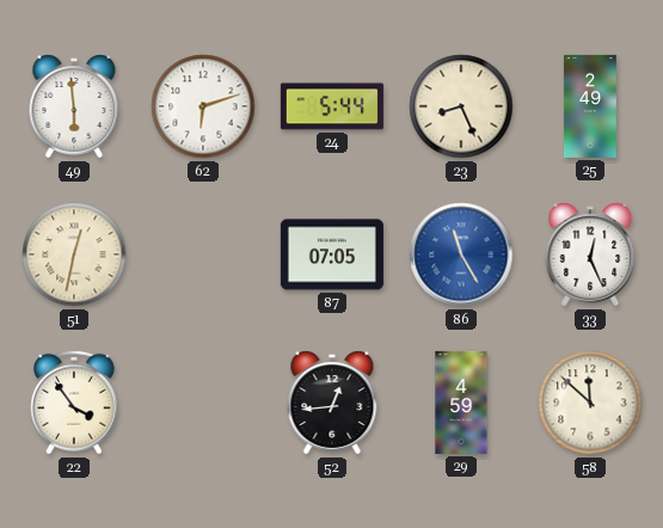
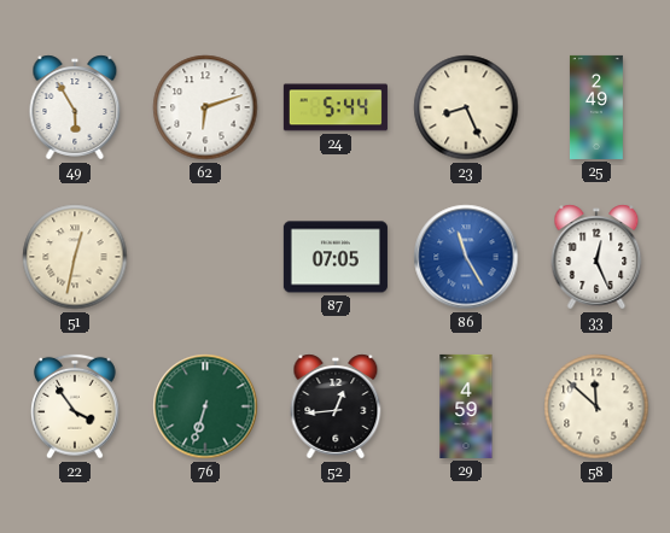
49: 5:59 -> 5:55 (75, 107)
76: none -> 6:33 (205, 406)
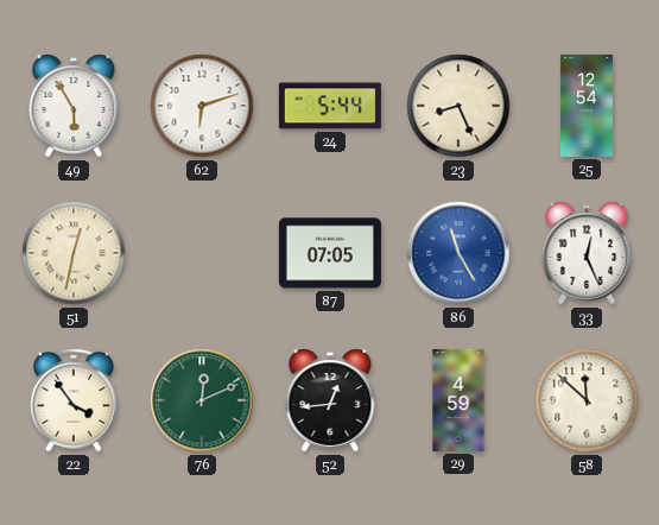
25: 2:49 -> 12:54 (587, 106)
76: 6:33 -> 12:11 (202, 400)
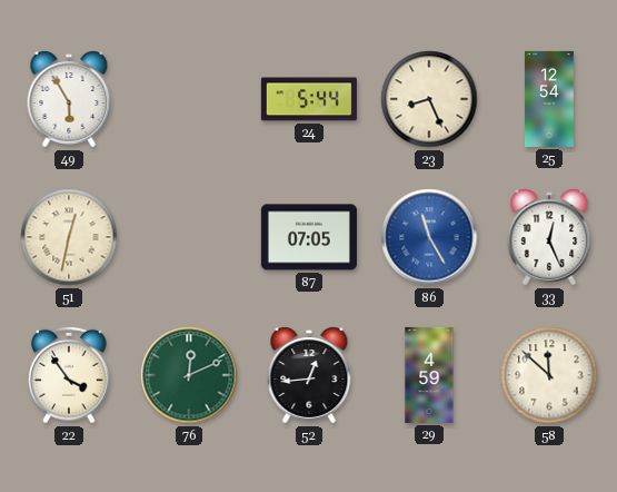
62: 6:12 -> none (202, 106)
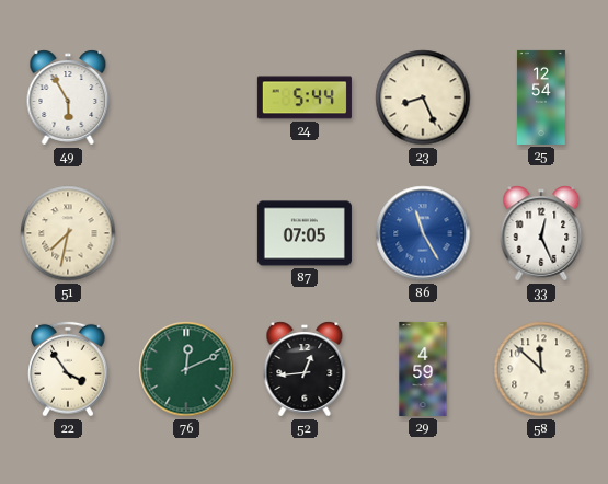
51: 12:32 -> 7:32 (68, 233)
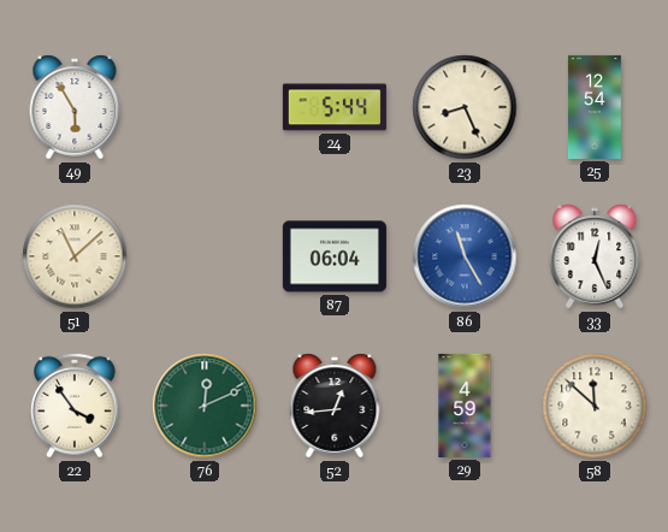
51: 7:32 -> 11:08 (75, 256)
87: 07:05 -> 06:04 (335, 256)
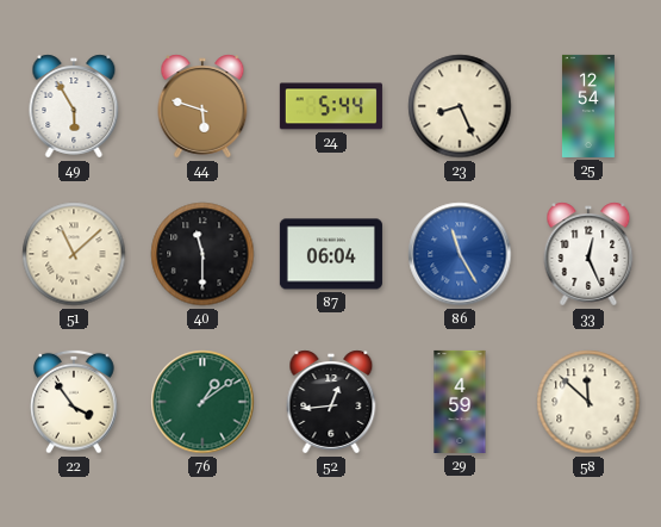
44: none -> 5:48 (202, 106)
40: none -> 11:30 (202, 254)
76: 12:11 -> 1:09 (202, 402)
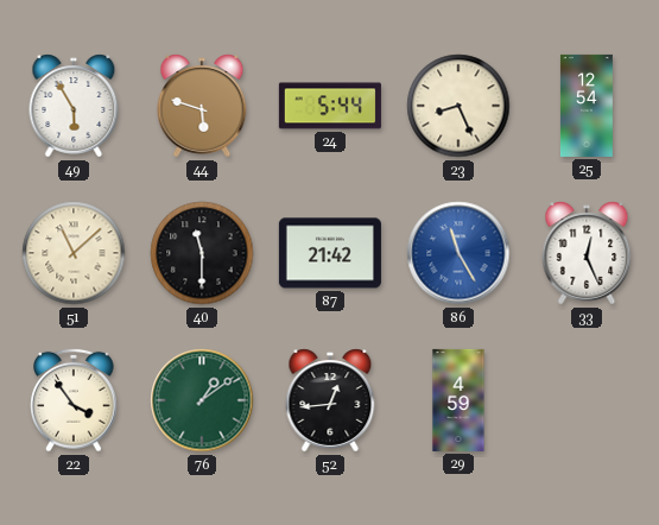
87: 06:04 -> 21:42 (330, 253)
58: 11:52 -> none (588, 402)
